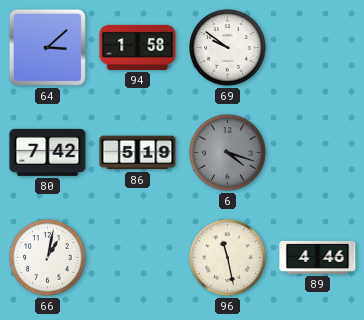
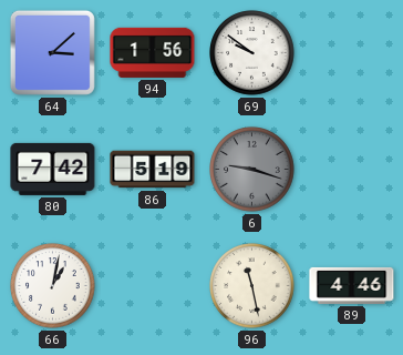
94: 1:58 -> 1:56 (153, 52)
6: 4:18 -> 9:18 (252, 170)
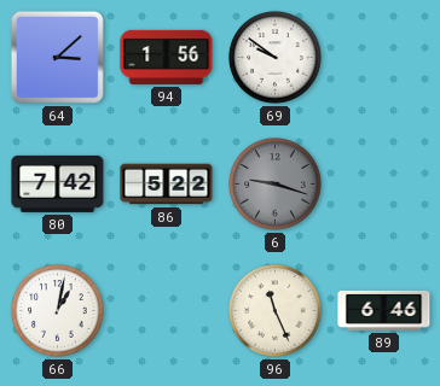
86: 5:19 -> 5:22 (167, 185)
96: 11:28 -> 11:26 (276, 311)
89: 4:46 -> 6:46 (384, 310)
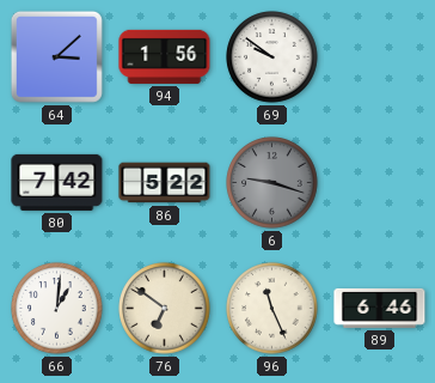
66: 1:02 -> 1:01 (57, 309)
76: none -> 6:51 (165, 309)
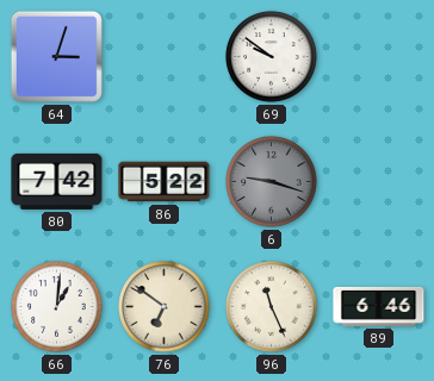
64: 3:08 -> 3:03 (56, 56)
94: 1:56 -> none (165, 56)
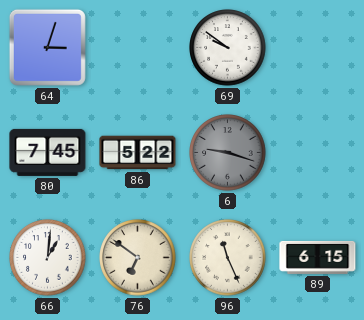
80: 7:42 -> 7:45 (48, 152)
89: 6:46 -> 6:15 (318, 257)
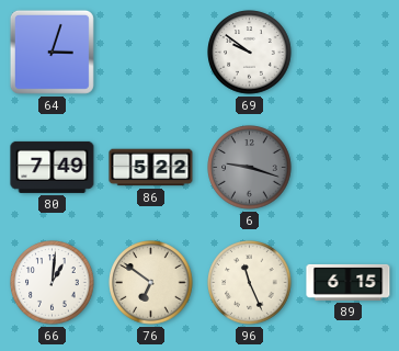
80: 7:45 -> 7:49 (53, 167)
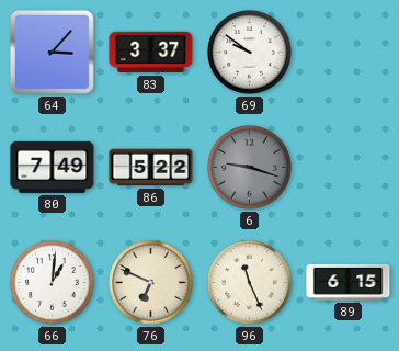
64: 3:03 -> 3:07 (52, 52)
83: none -> 3:37 (151, 53)
76: 6:51 -> 6:49 (151, 283)
